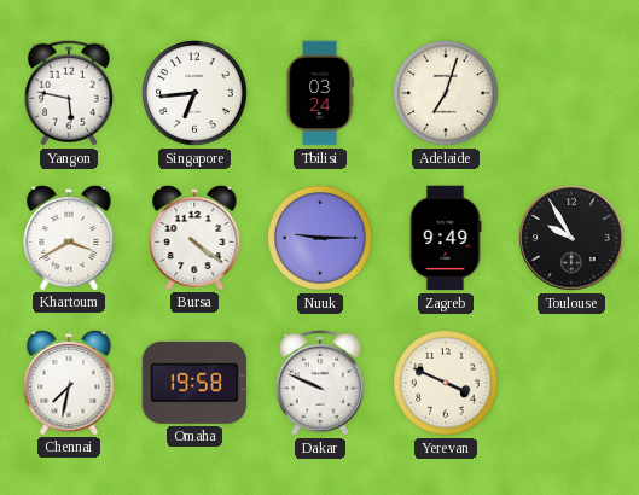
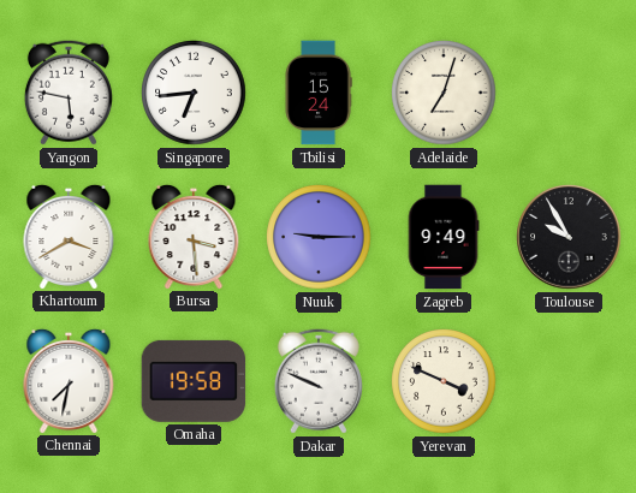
Tbilisi: 03:24 -> 15:24 (319, 93)
Bursa: 4:21 -> 3:29 (194, 236)
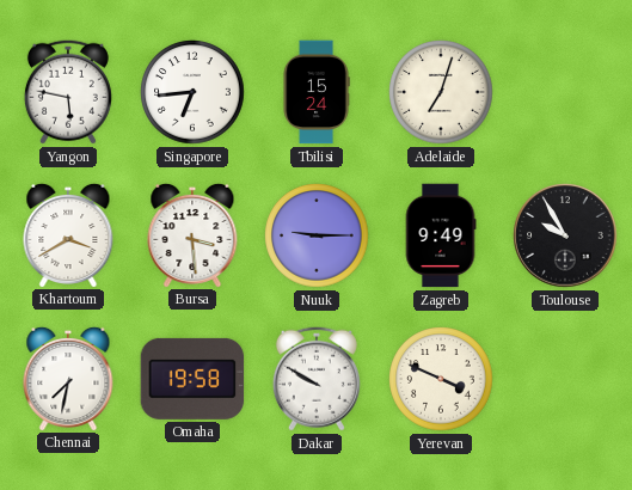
Dakar: 9:49 -> 9:50 (317, 379)
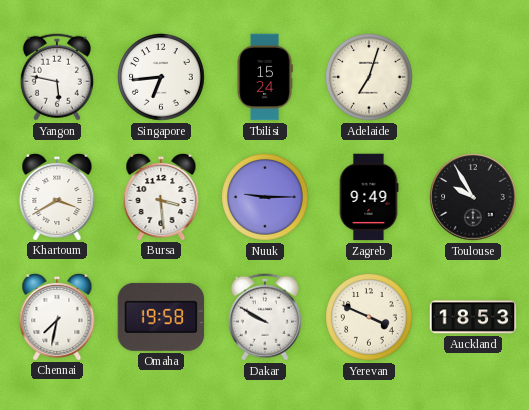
Auckland: none -> 18:53 (473, 317)
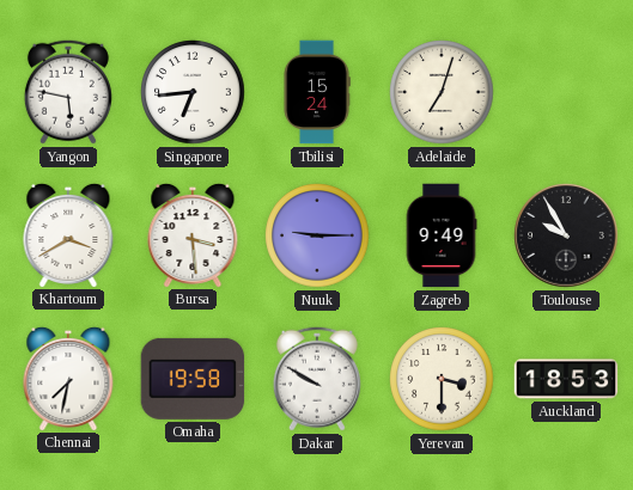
Yerevan: 3:49 -> 3:30 (442, 379)
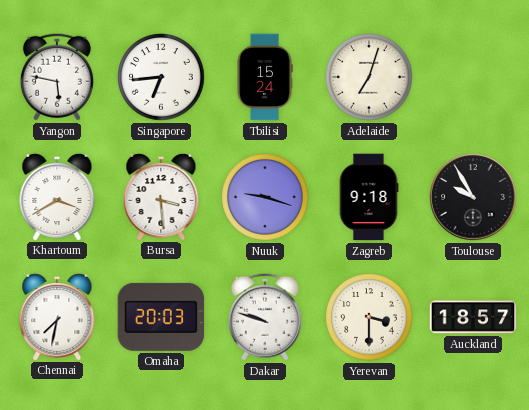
Nuuk: 9:15 -> 9:18 (265, 197)
Zagreb: 9:49 -> 9:18 (369, 197)
Omaha: 19:58 -> 20:03 (161, 317)
Dakar: 9:50 -> 9:48 (265, 317)
Auckland: 18:53 -> 18:57 (473, 317)
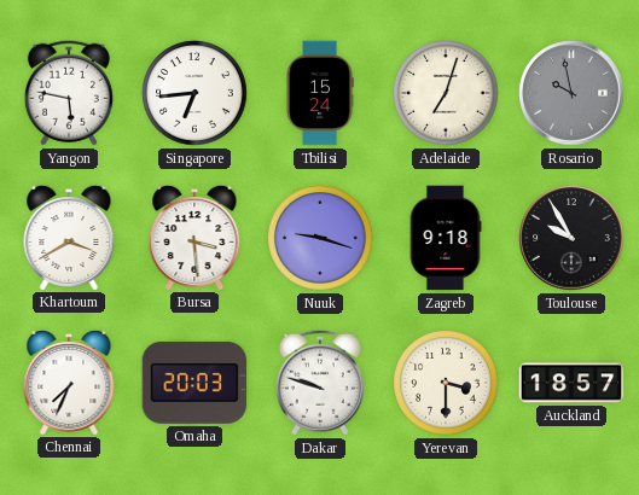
Rosario: none -> 9:58 (571, 93)
Chennai: 7:32 -> 7:34 (69, 382)
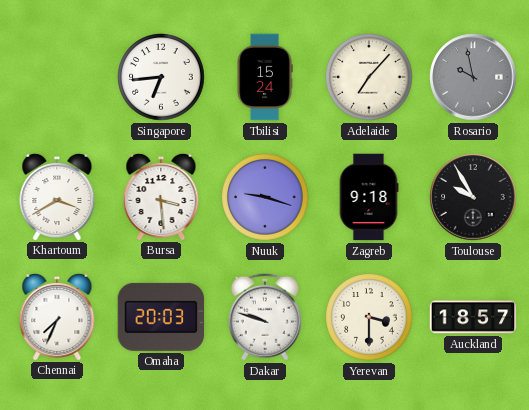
Yangon: 5:47 -> none (69, 93)
Adelaide: 7:03 -> 7:07 (369, 77)
